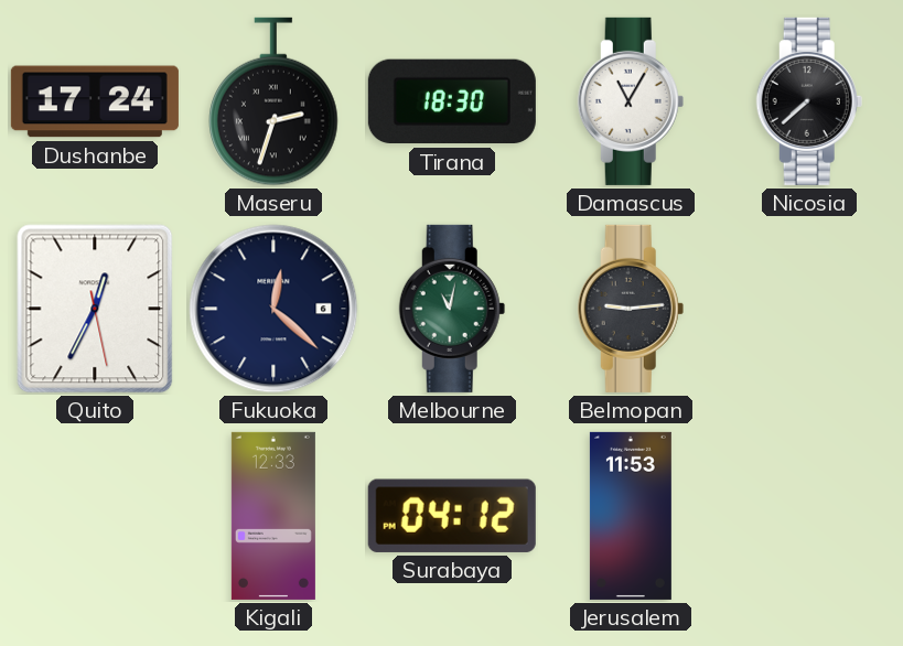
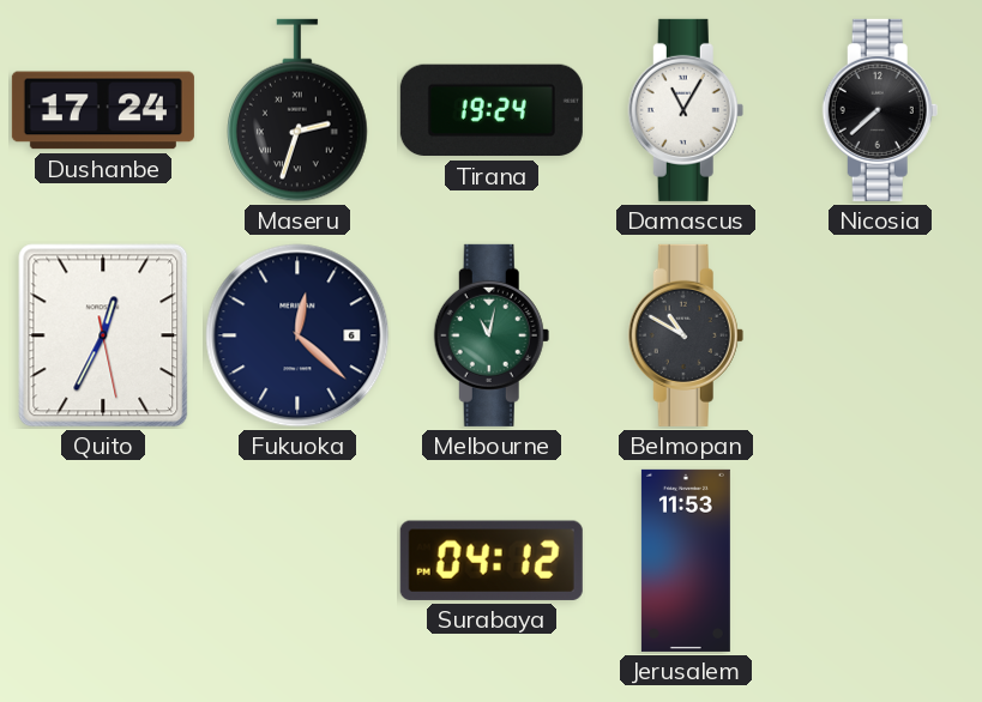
Tirana: 18:30 -> 19:24 (492, 110)
Belmopan: 9:14 -> 10:50 (686, 335)
Kigali: 12:33 -> none (273, 516)
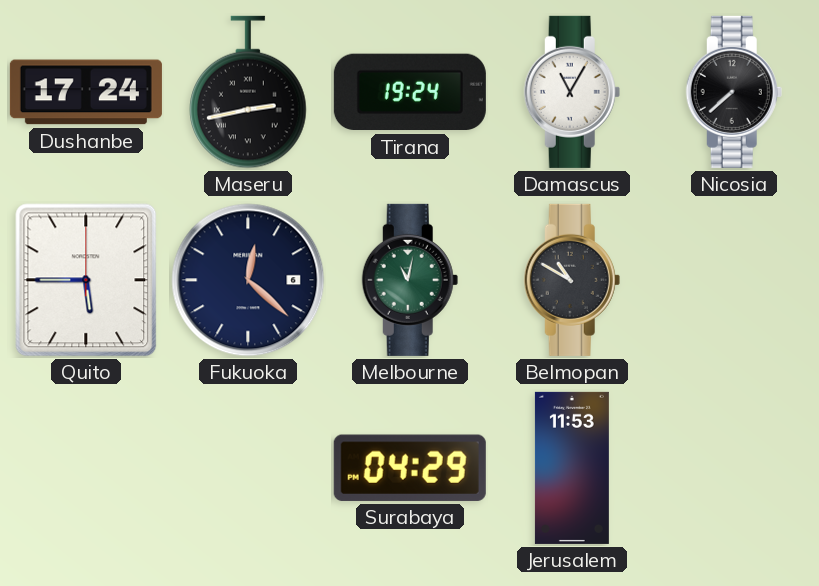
Maseru: 2:33 -> 2:43 (248, 92)
Quito: 12:34 -> 5:45 (86, 280)
Surabaya: 04:12 -> 04:29 (410, 468)
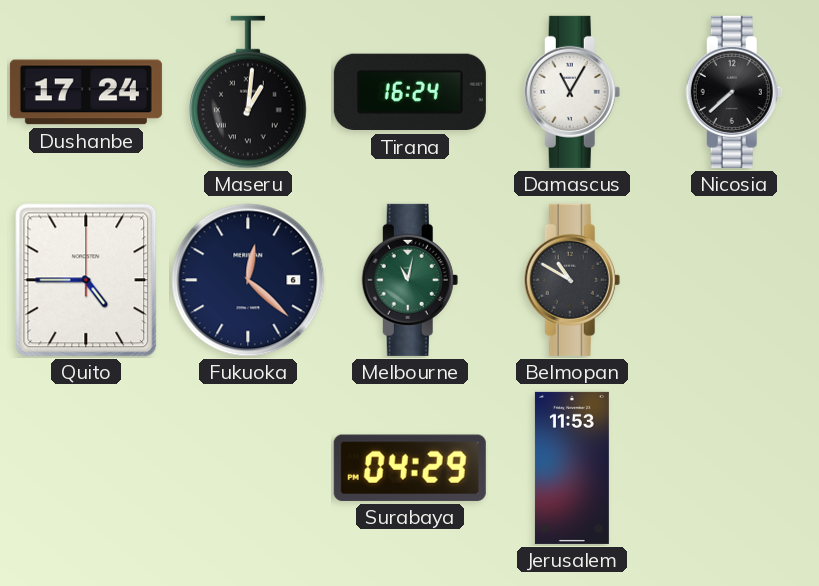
Maseru: 2:43 -> 1:01 (248, 92)
Tirana: 19:24 -> 16:24 (410, 92)
Quito: 5:45 -> 4:45 (86, 280)
